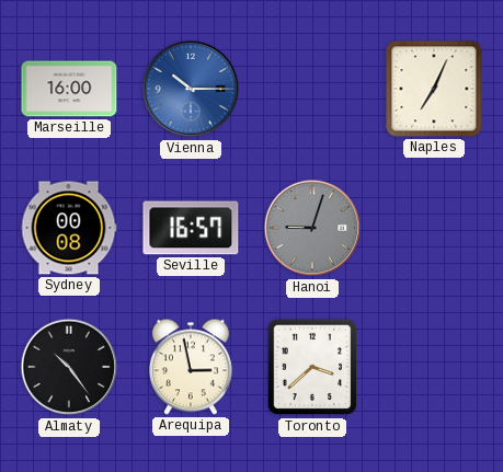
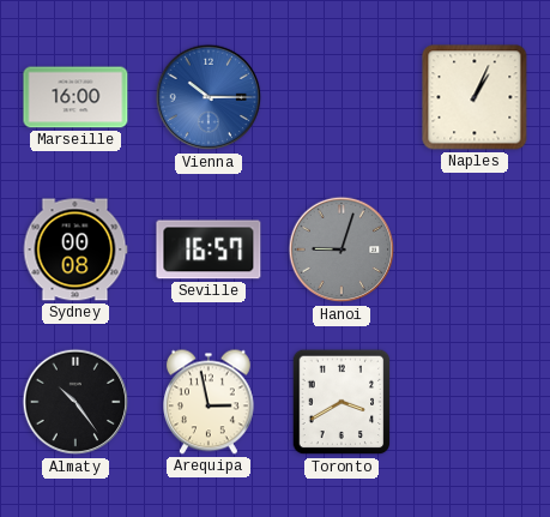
Naples: 7:04 -> 1:04 (475, 97)
Toronto: 3:38 -> 3:40 (342, 402)
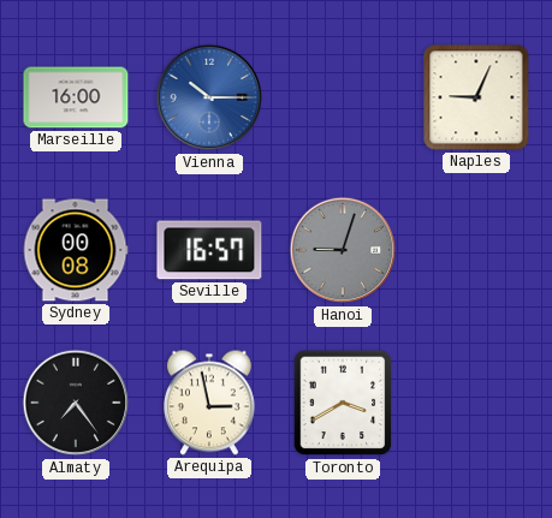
Naples: 1:04 -> 9:04 (476, 97)
Almaty: 10:24 -> 7:24 (76, 403)
